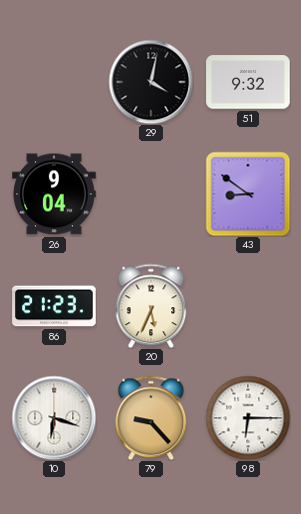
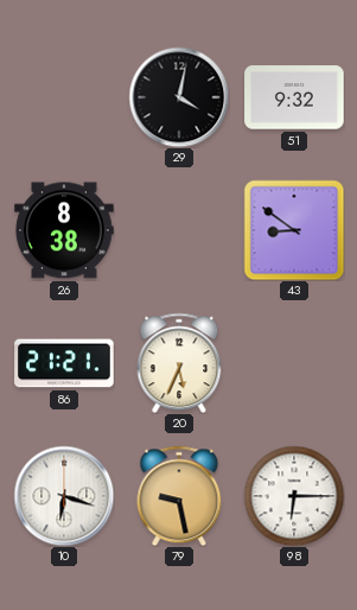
26: 9:04 -> 8:38 (64, 230)
86: 21:23 -> 21:21 (64, 363)
79: 9:23 -> 9:28 (179, 496)
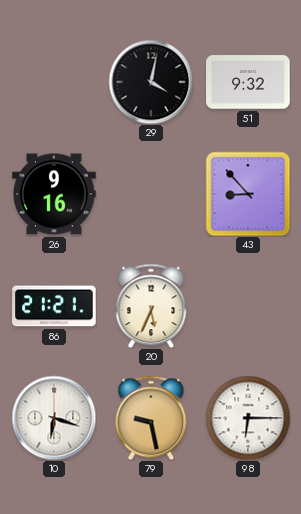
26: 8:38 -> 9:16 (54, 194)
43: 8:51 -> 8:53 (248, 194)
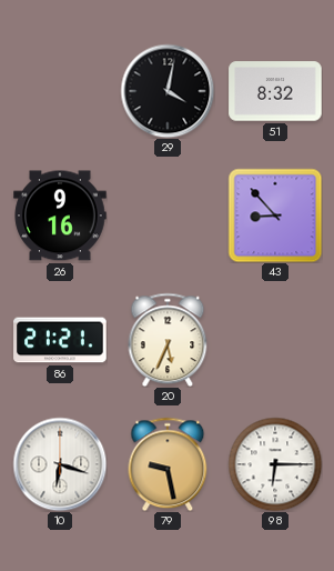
51: 9:32 -> 8:32 (275, 91)
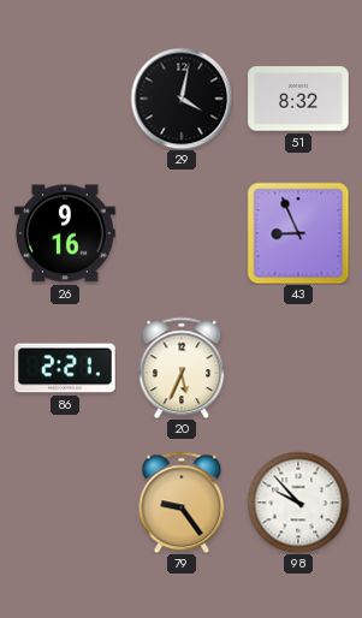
43: 8:53 -> 8:56 (298, 233)
86: 21:21 -> 2:21 (65, 368)
10: 6:18 -> none (60, 464)
79: 9:28 -> 9:24 (182, 503)
98: 6:15 -> 9:53 (298, 503)
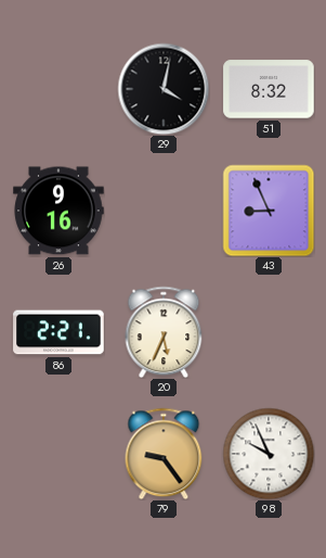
98: 9:53 -> 9:56 (269, 454)
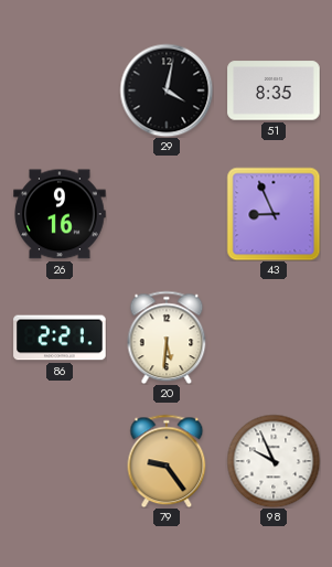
51: 8:32 -> 8:35 (274, 90)
20: 5:34 -> 5:31 (167, 338)
